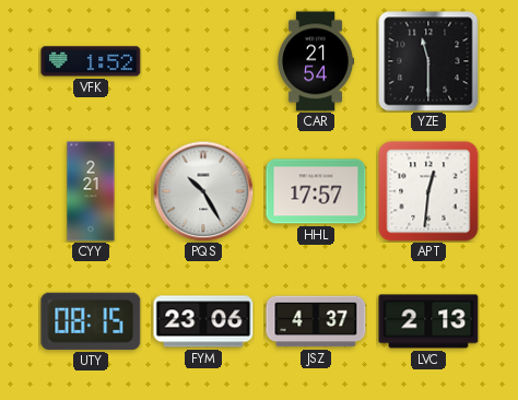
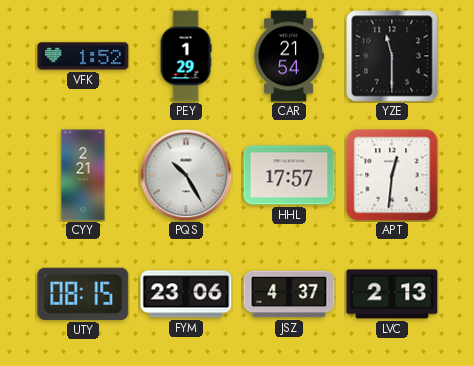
PEY: none -> 1:29 (186, 56)
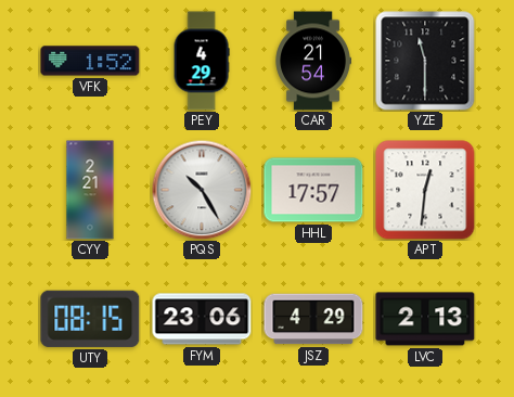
PEY: 1:29 -> 4:29 (202, 61)
JSZ: 4:37 -> 4:29 (313, 319)
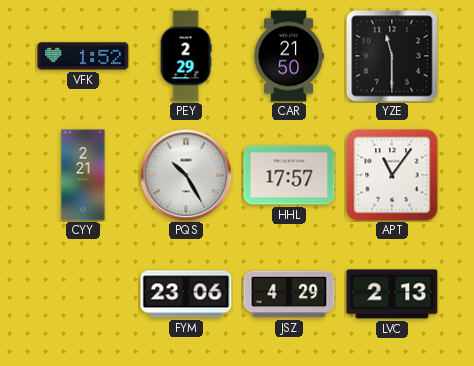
PEY: 4:29 -> 2:29 (186, 56)
CAR: 21:54 -> 21:50 (288, 56)
APT: 12:31 -> 11:06 (392, 175)
UTY: 08:15 -> none (90, 319)
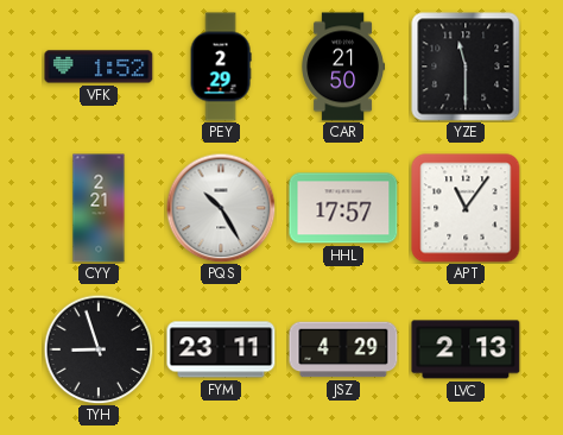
TYH: none -> 8:57 (99, 349)
FYM: 23:06 -> 23:11 (221, 349)
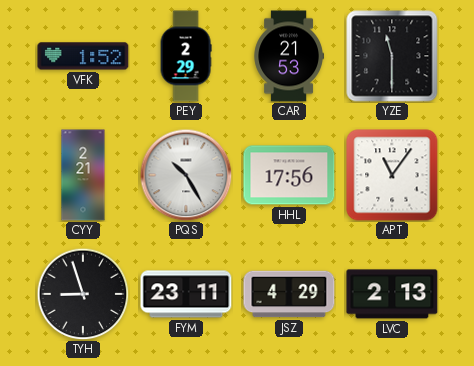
CAR: 21:50 -> 21:53 (288, 56)
HHL: 17:57 -> 17:56 (289, 175)
